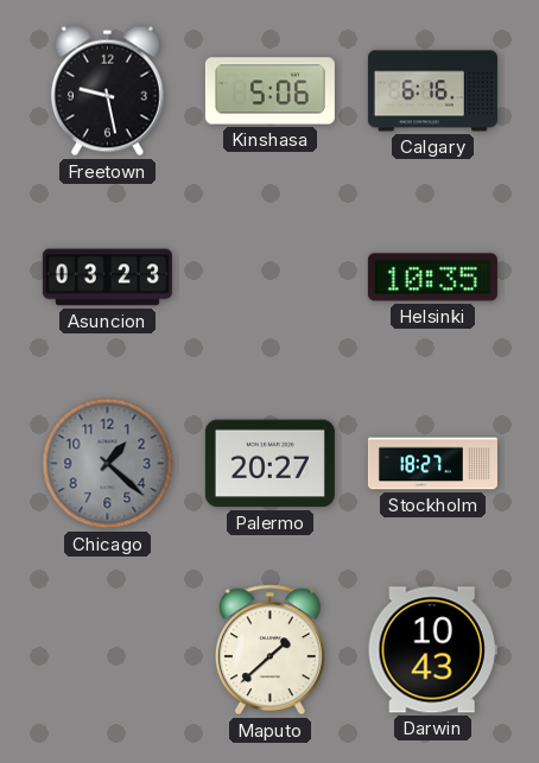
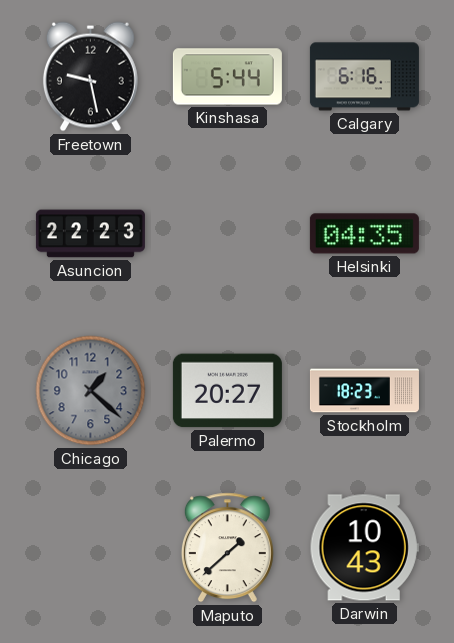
Kinshasa: 5:06 -> 5:44 (227, 77)
Asuncion: 03:23 -> 22:23 (90, 234)
Helsinki: 10:35 -> 04:35 (364, 234)
Stockholm: 18:27 -> 18:23 (364, 391)
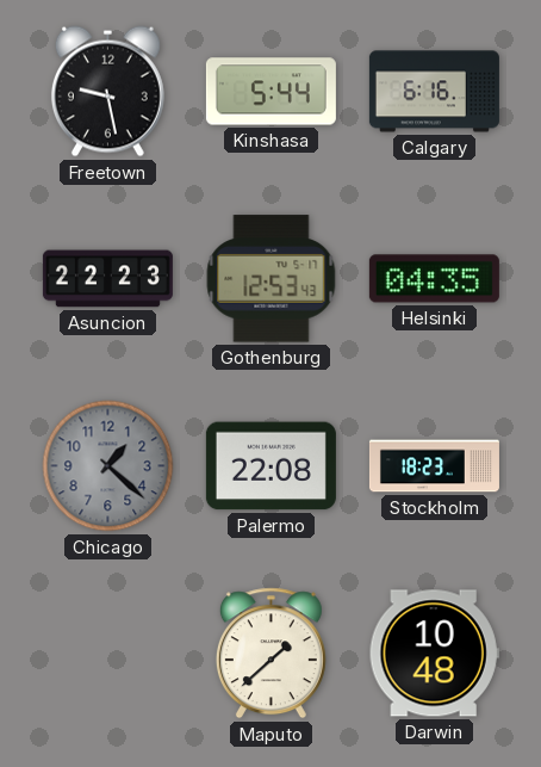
Gothenburg: none -> 12:53 (272, 279)
Palermo: 20:27 -> 22:08 (270, 466)
Darwin: 10:43 -> 10:48 (434, 654)
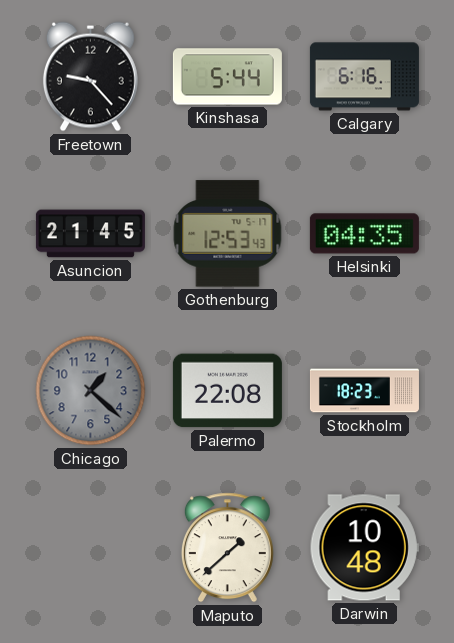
Freetown: 9:28 -> 9:23 (90, 77)
Asuncion: 22:23 -> 21:45 (90, 234)
